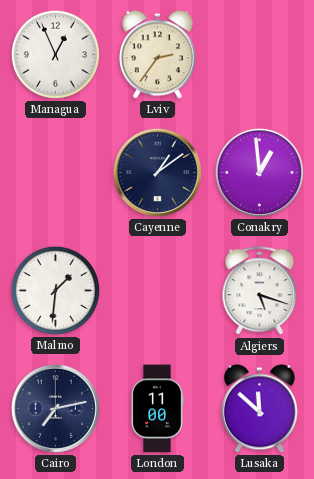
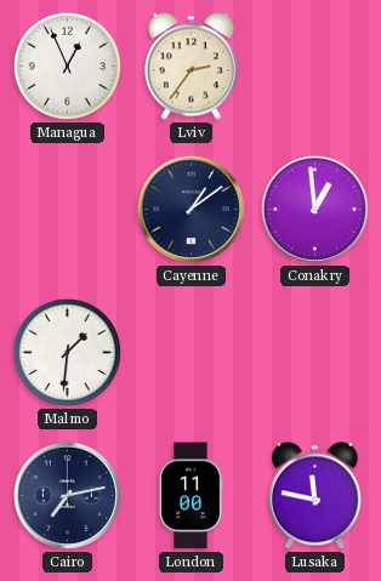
Algiers: 5:18 -> none (260, 291)
Lusaka: 11:52 -> 11:47 (314, 496)
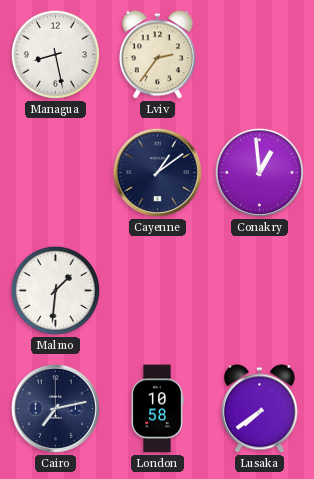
Managua: 12:56 -> 8:28 (55, 54)
London: 11:00 -> 10:58 (157, 409)
Lusaka: 11:47 -> 7:39 (259, 409)
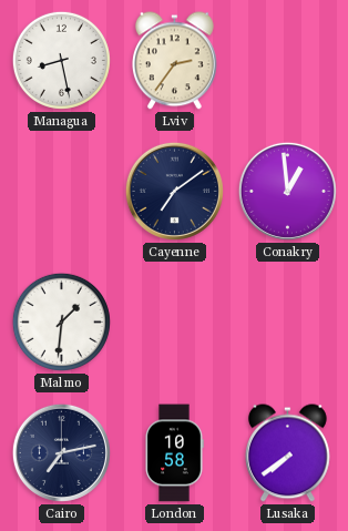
Cayenne: 1:09 -> 7:09 (174, 191)
